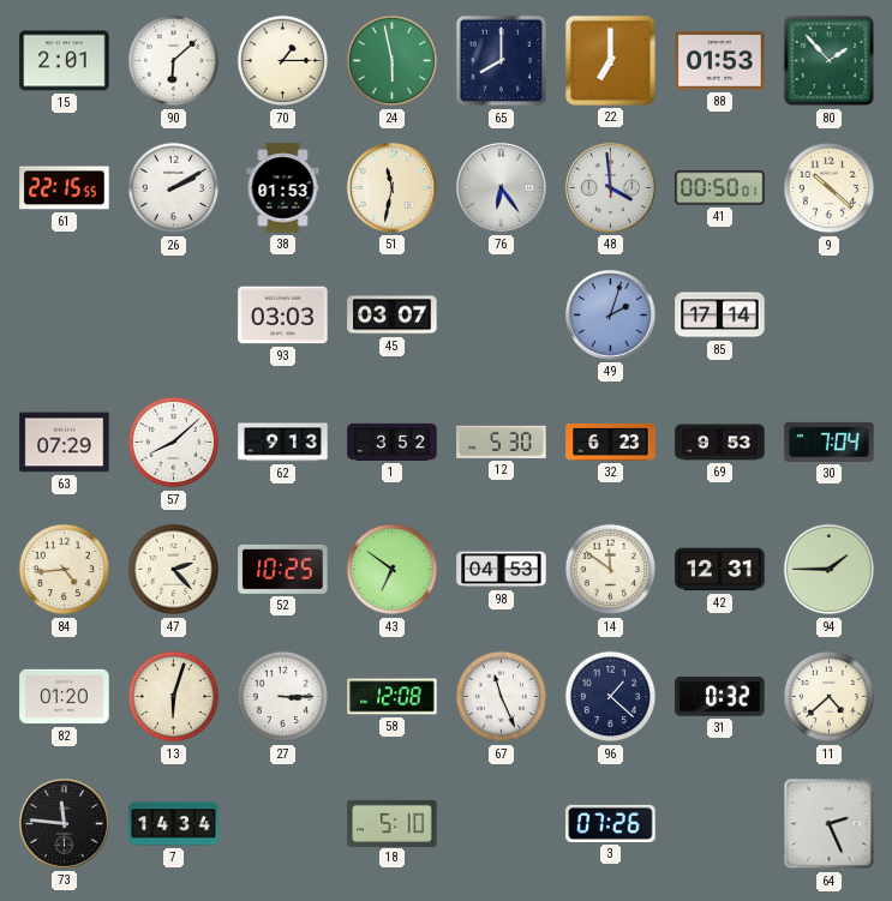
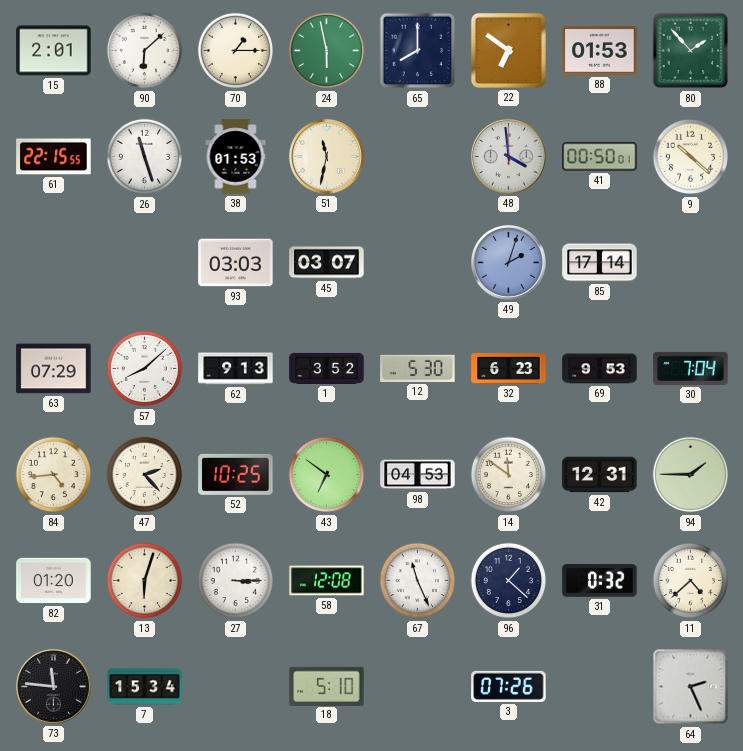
22: 7:00 -> 6:51 (508, 50)
26: 2:10 -> 11:27 (145, 157)
76: 6:24 -> none (501, 187)
7: 14:34 -> 15:34 (145, 687)
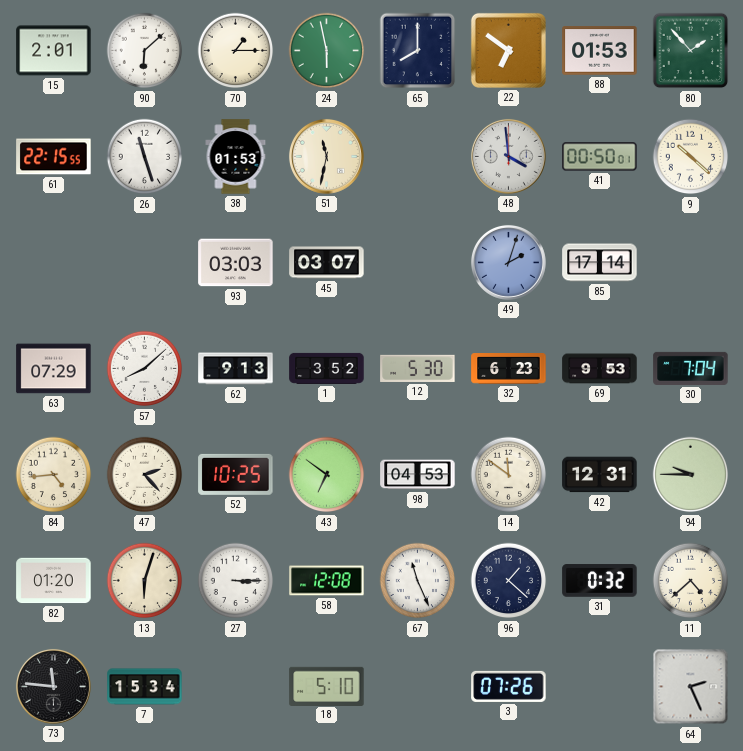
94: 1:45 -> 9:45 (691, 475)
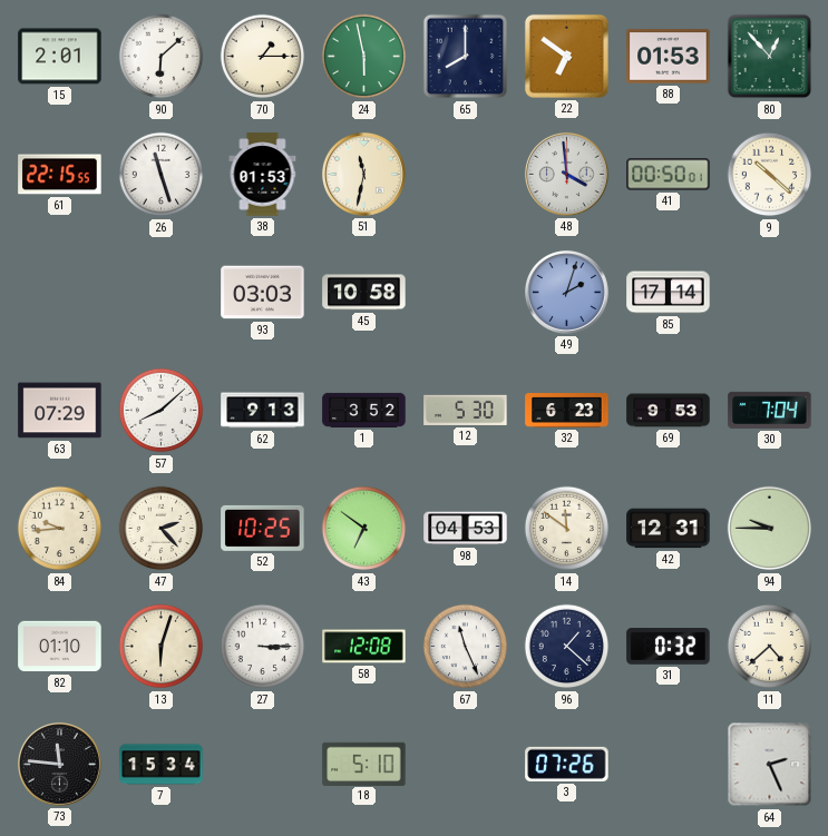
80: 1:53 -> 12:53 (770, 57)
45: 03:07 -> 10:58 (364, 293)
84: 4:44 -> 9:44 (60, 529)
82: 01:20 -> 01:10 (60, 647)
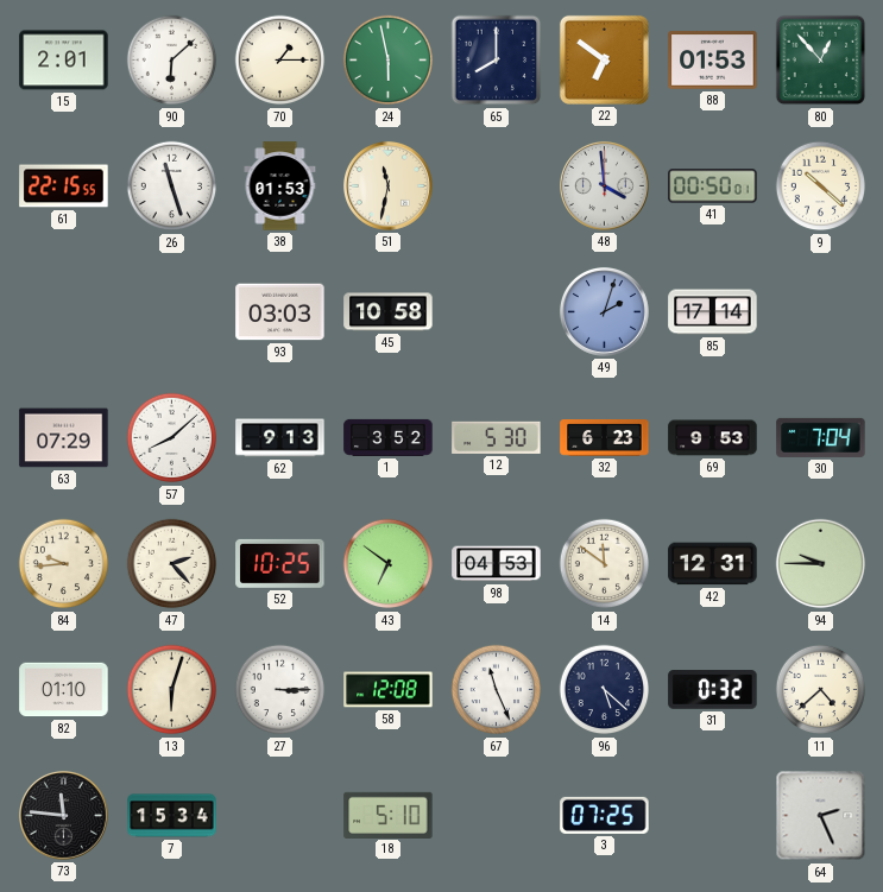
96: 1:22 -> 5:22 (605, 690)
3: 07:26 -> 07:25 (605, 815)
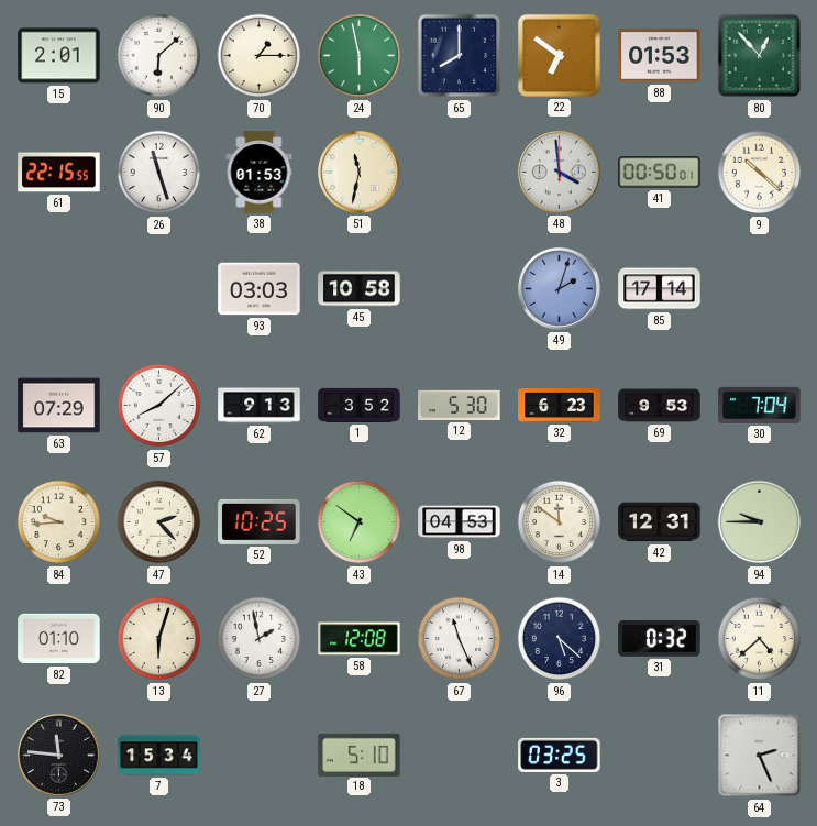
27: 3:15 -> 1:58 (260, 639)
3: 07:25 -> 03:25 (560, 755)
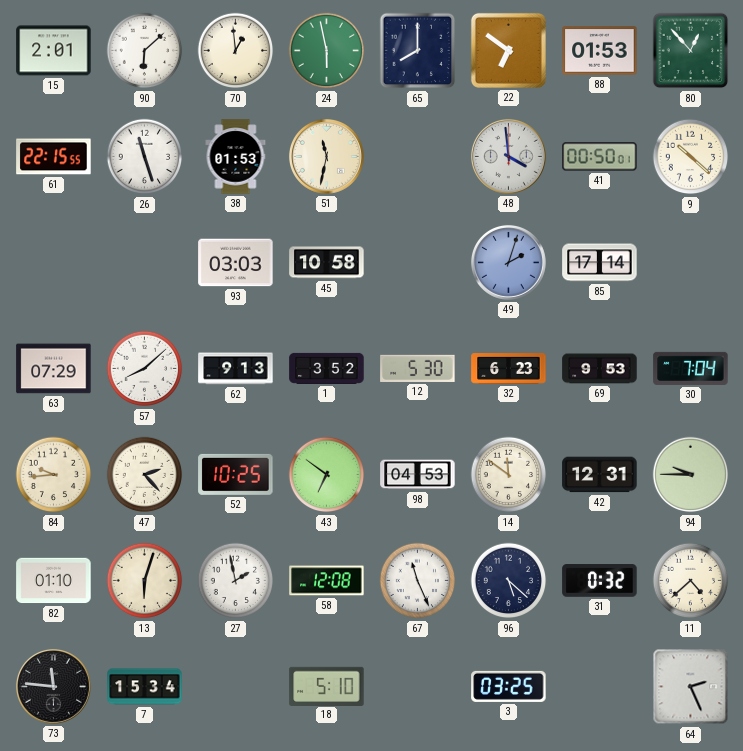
70: 1:15 -> 12:59 (236, 51)
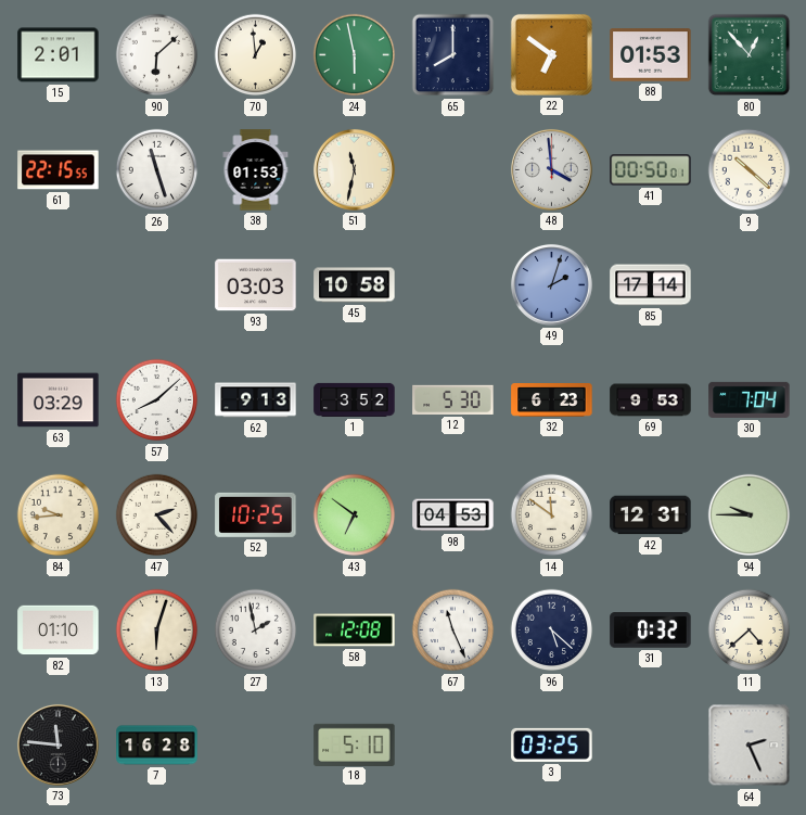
63: 07:29 -> 03:29 (59, 400)
7: 15:34 -> 16:28 (157, 746)
